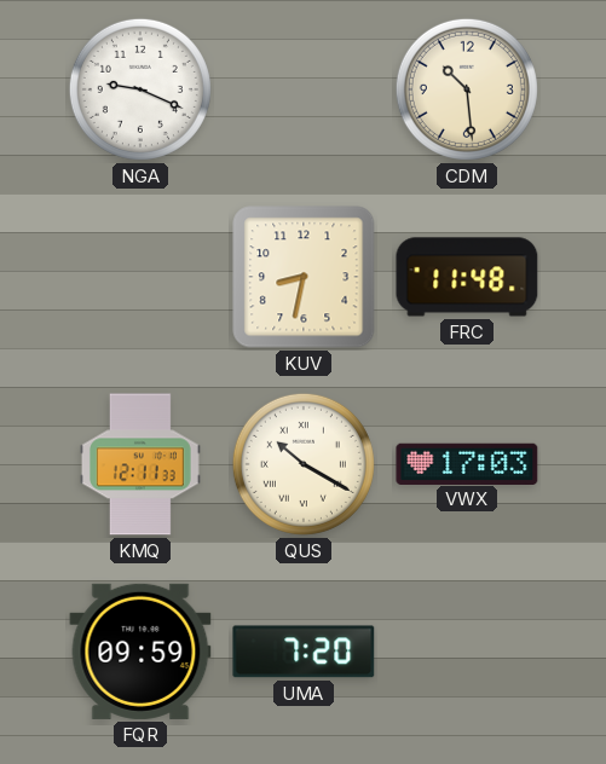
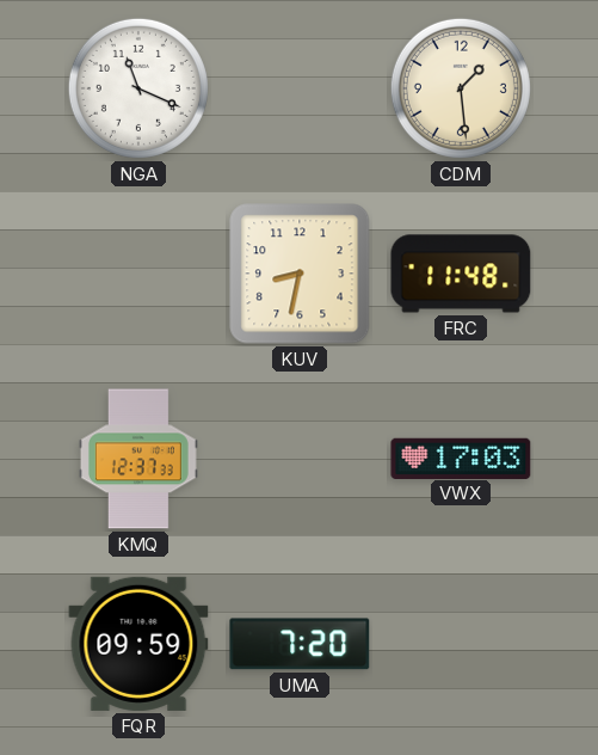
NGA: 9:19 -> 11:19 (138, 88)
CDM: 10:29 -> 1:29 (461, 88)
KMQ: 12:11 -> 12:37 (138, 459)
QUS: 10:20 -> none (304, 464)
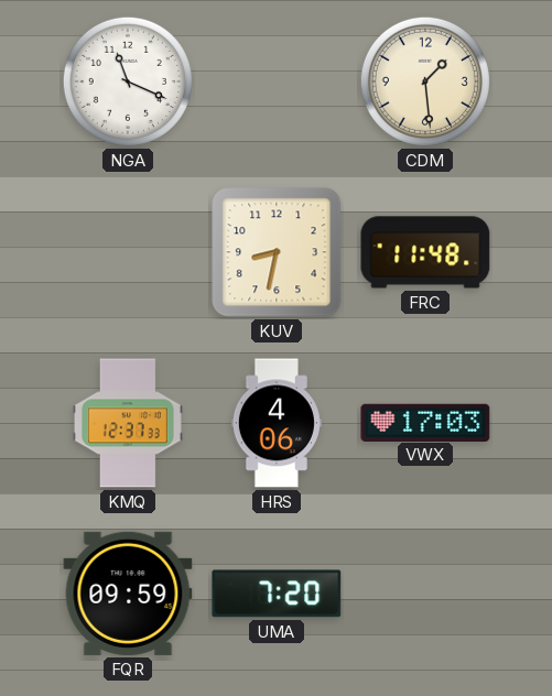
HRS: none -> 4:06 (277, 423)
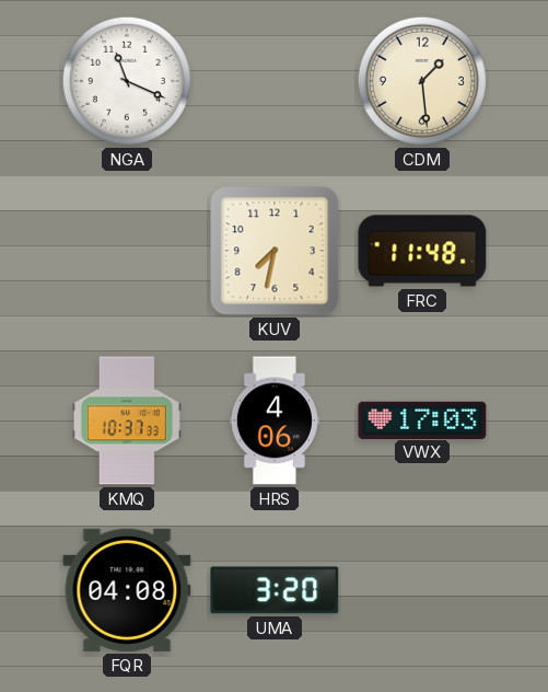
KUV: 8:32 -> 7:32 (275, 251)
KMQ: 12:37 -> 10:37 (127, 420)
FQR: 09:59 -> 04:08 (127, 590)
UMA: 7:20 -> 3:20 (275, 590)
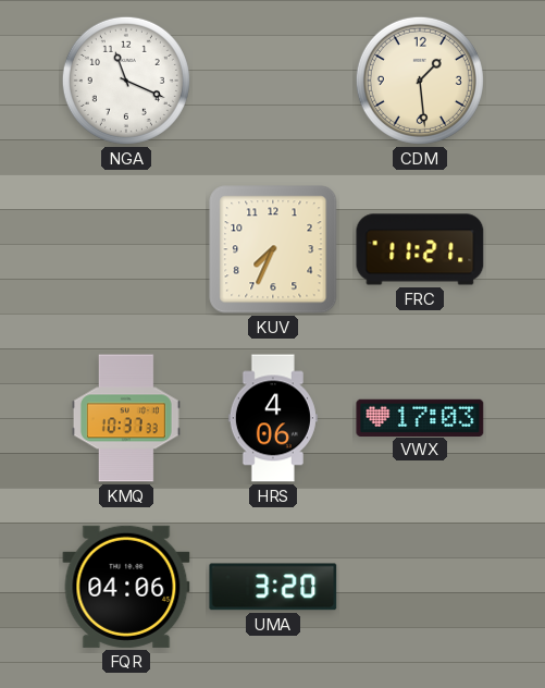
KUV: 7:32 -> 7:34 (273, 249)
FRC: 11:48 -> 11:21 (420, 249)
FQR: 04:08 -> 04:06 (126, 587)
